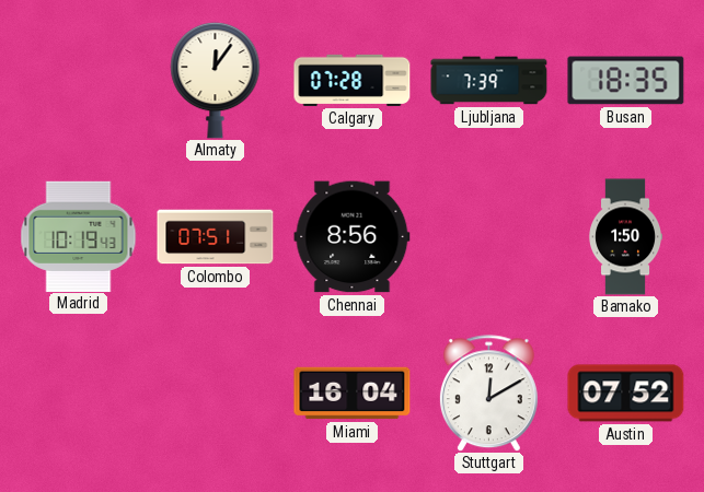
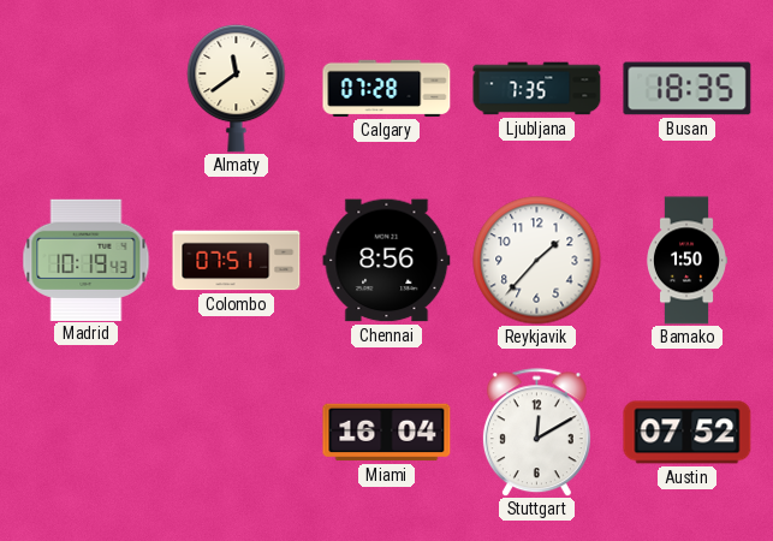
Almaty: 12:06 -> 11:39 (237, 88)
Ljubljana: 7:39 -> 7:35 (537, 89)
Reykjavik: none -> 1:37 (537, 261)
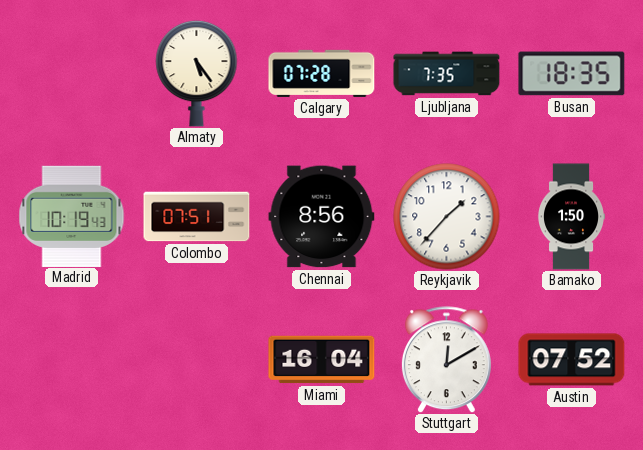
Almaty: 11:39 -> 5:24 (197, 73)
